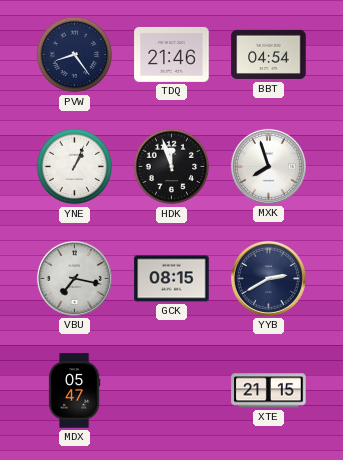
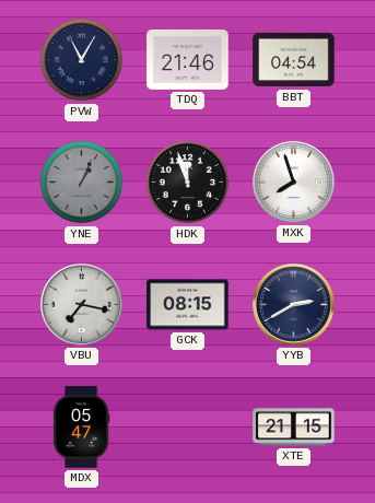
PVW: 8:24 -> 11:05 (82, 60)
YNE dial: white -> grey (82, 183)
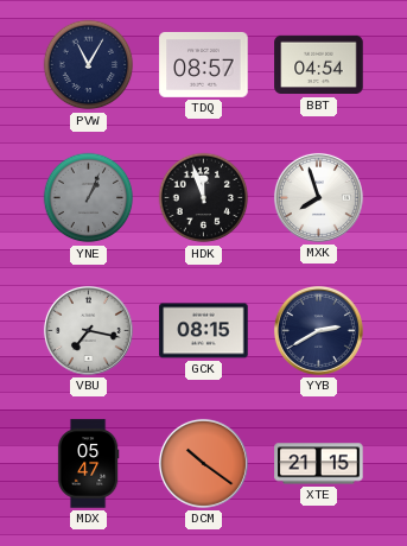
TDQ: 21:46 -> 08:57 (204, 64)
DCM: none -> 10:21 (203, 463)
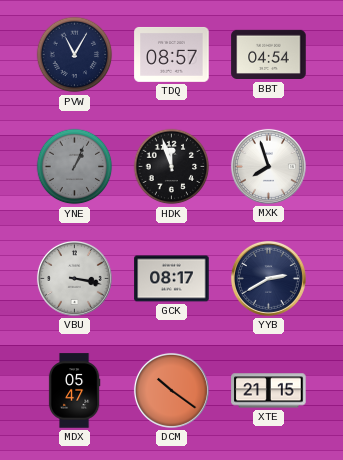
VBU: 7:17 -> 3:17 (74, 278)
GCK: 08:15 -> 08:17 (172, 279)
